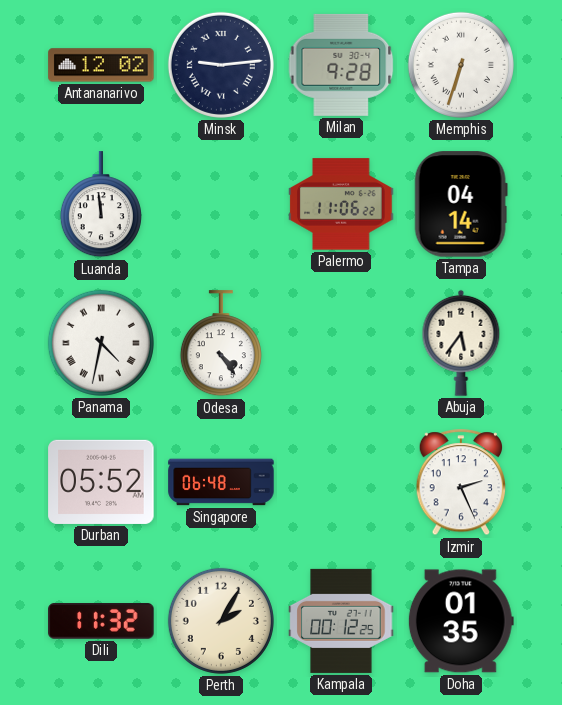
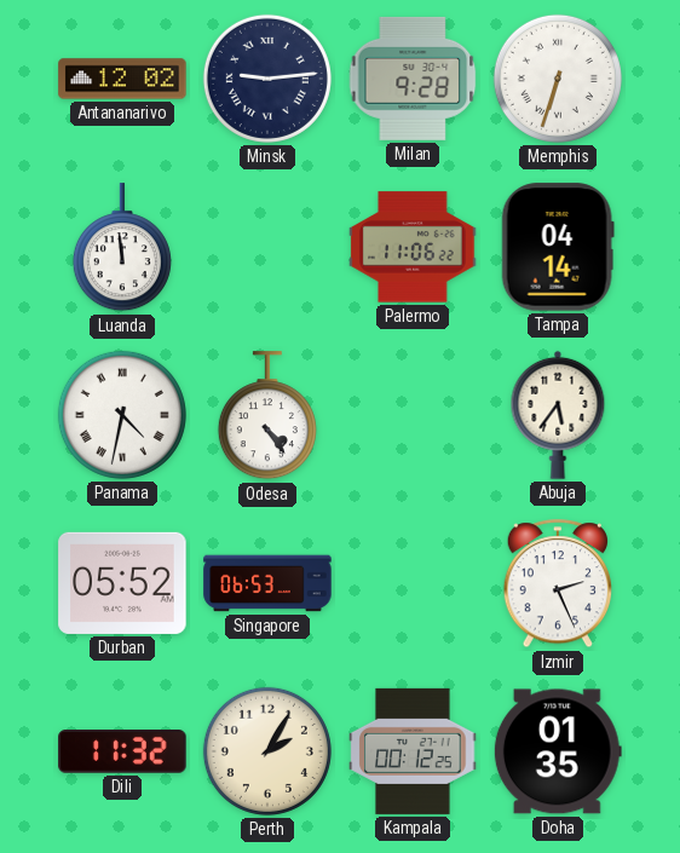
Singapore: 06:48 -> 06:53 (267, 583)
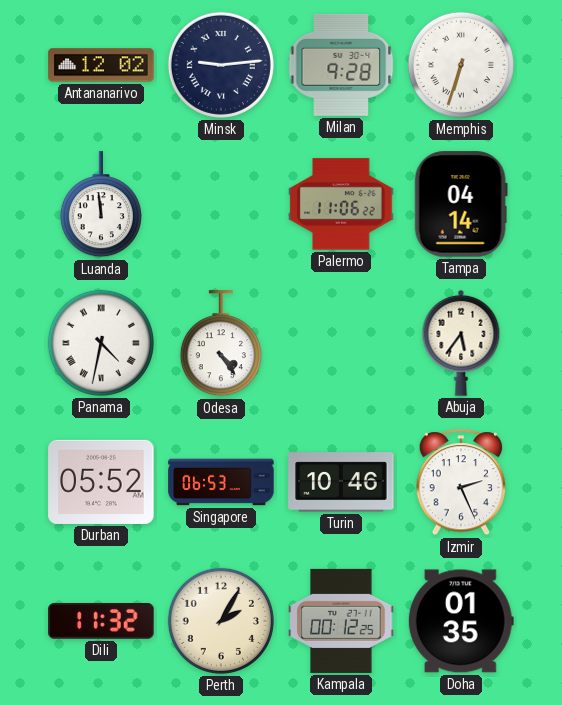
Turin: none -> 10:46 (341, 482)
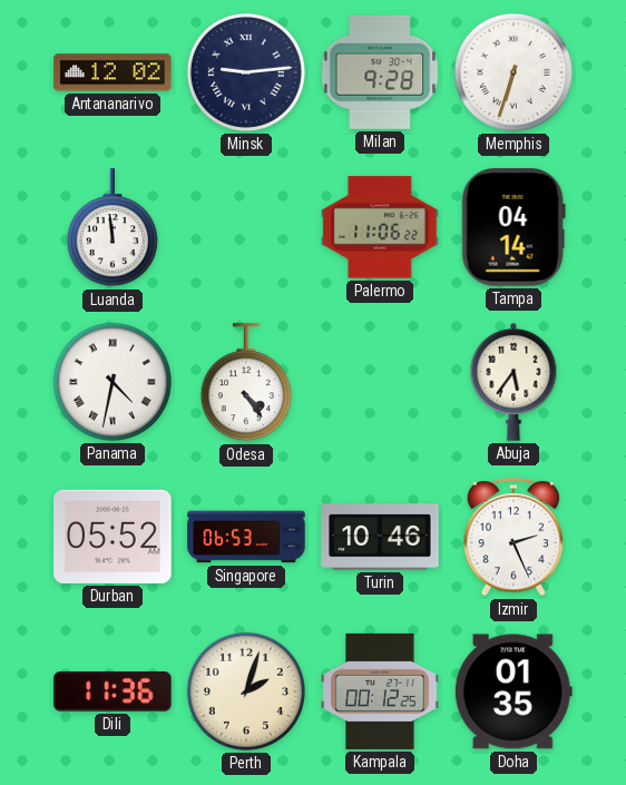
Dili: 11:32 -> 11:36 (113, 691)
Perth: 2:05 -> 2:03 (246, 691)
